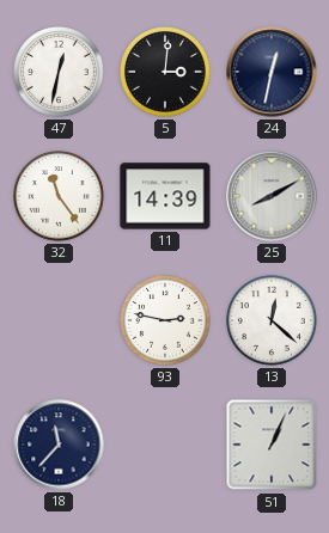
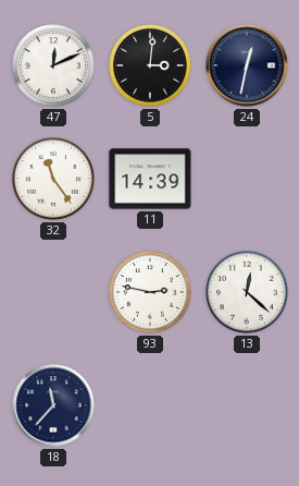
47: 12:32 -> 12:11 (53, 65)
25: 8:10 -> none (272, 196)
51: 1:04 -> none (272, 445)
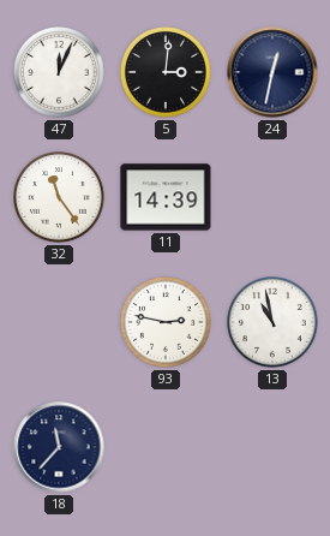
47: 12:11 -> 12:04 (59, 72)
13: 12:22 -> 10:58 (272, 322)
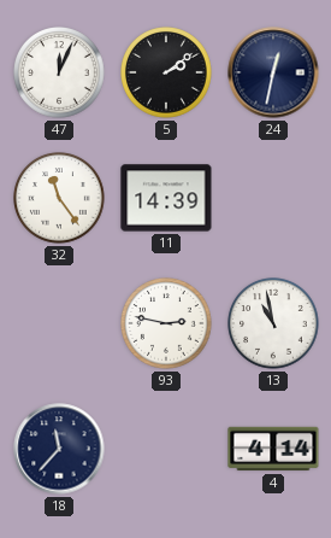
5: 3:01 -> 2:09 (166, 72)
4: none -> 4:14 (273, 449)
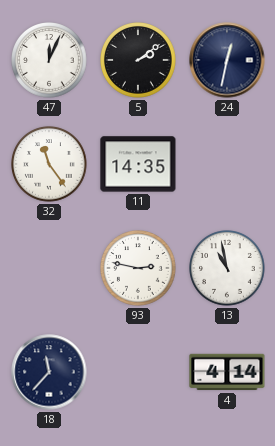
11: 14:39 -> 14:35 (138, 164)
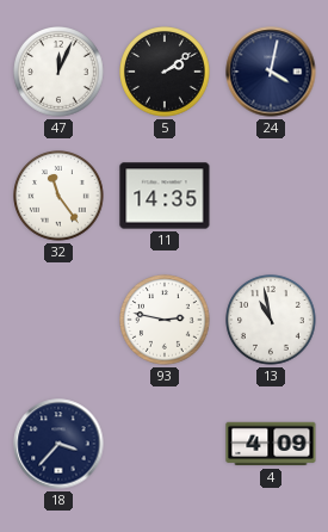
24: 12:32 -> 4:02 (271, 72)
18: 11:37 -> 3:37 (58, 444)
4: 4:14 -> 4:09 (271, 444)
